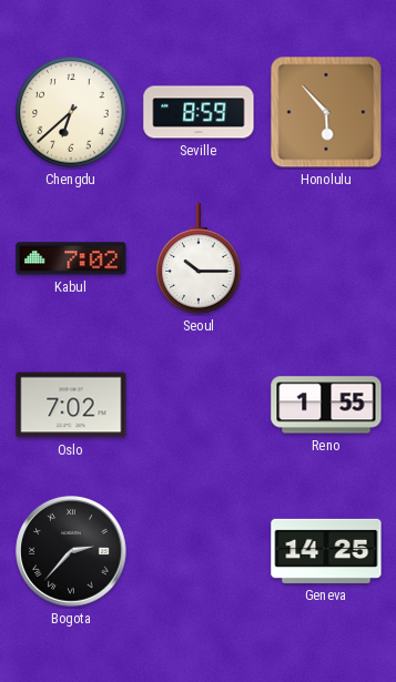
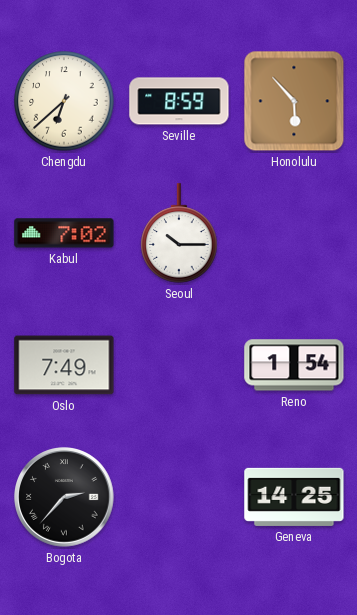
Oslo: 7:02 -> 7:49 (64, 365)
Reno: 1:55 -> 1:54 (294, 365)
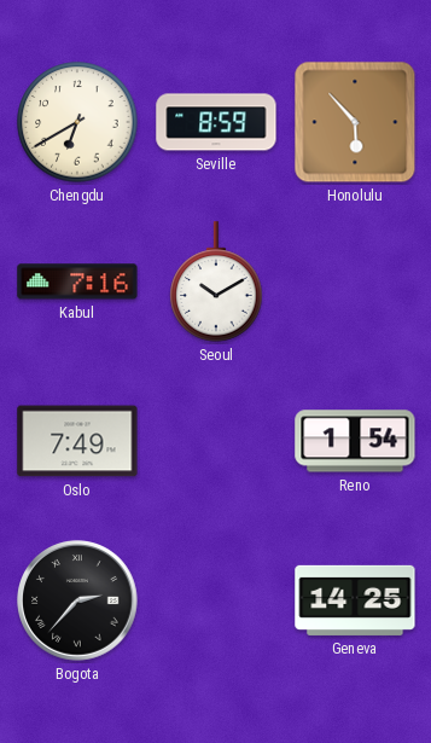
Chengdu: 6:38 -> 6:40 (77, 122)
Kabul: 7:02 -> 7:16 (77, 281)
Seoul: 10:15 -> 10:10 (216, 281)
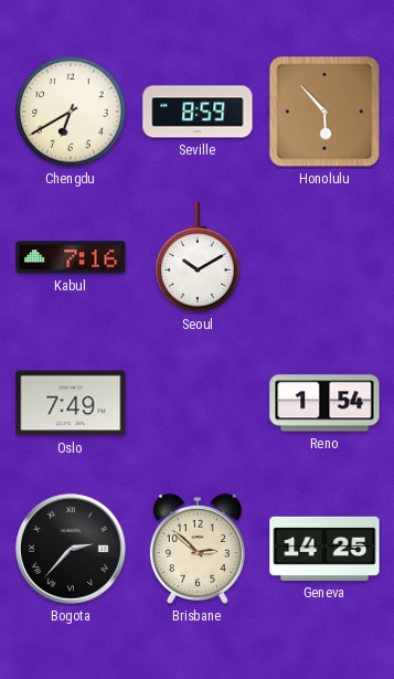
Brisbane: none -> 2:52 (198, 549)
